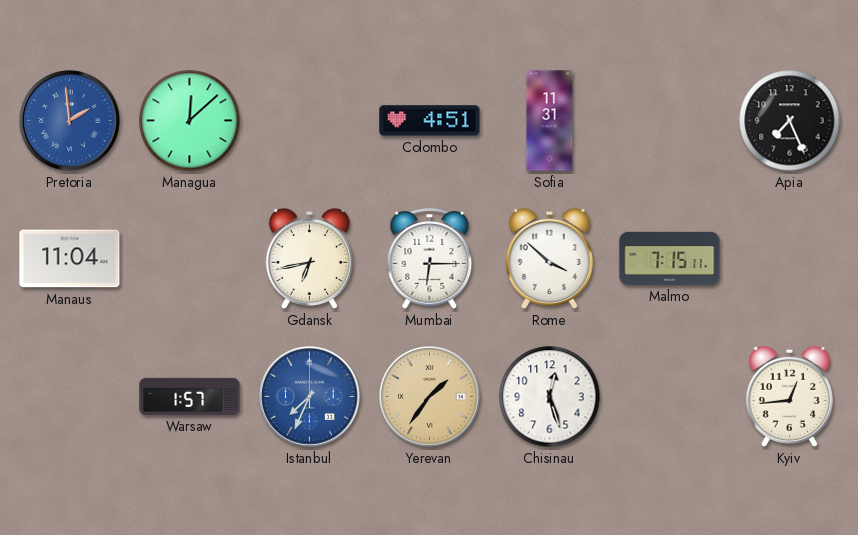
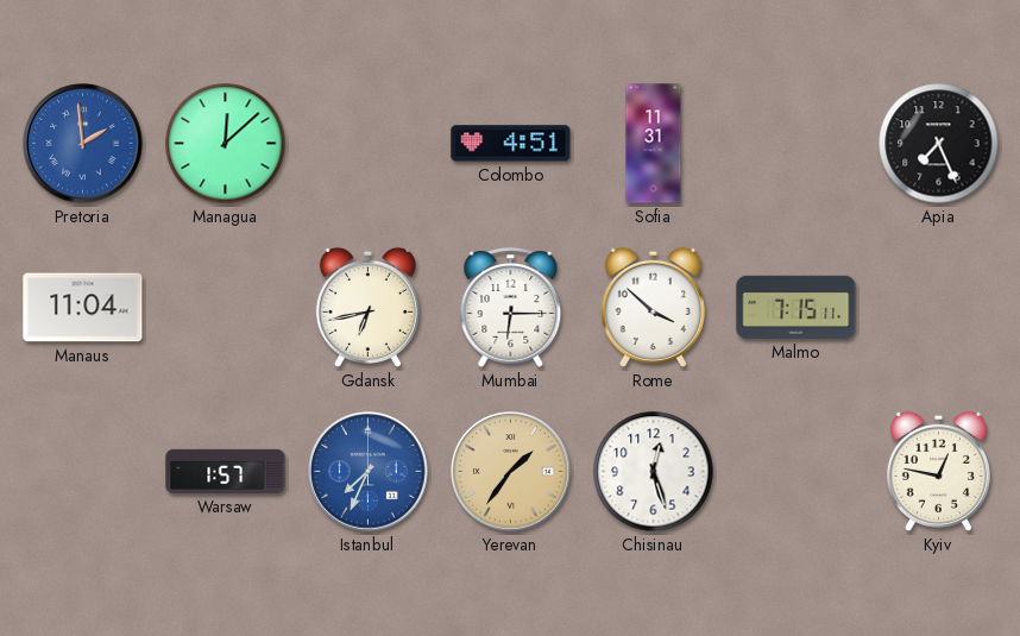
Kyiv: 12:44 -> 12:47 (938, 471)
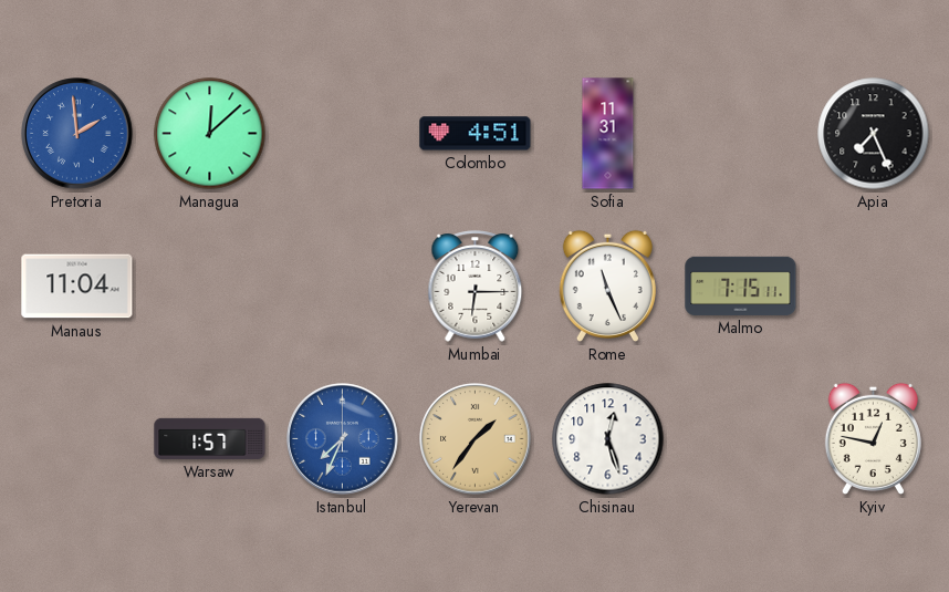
Gdansk: 6:43 -> none (367, 307)
Rome: 3:52 -> 11:26 (607, 285)
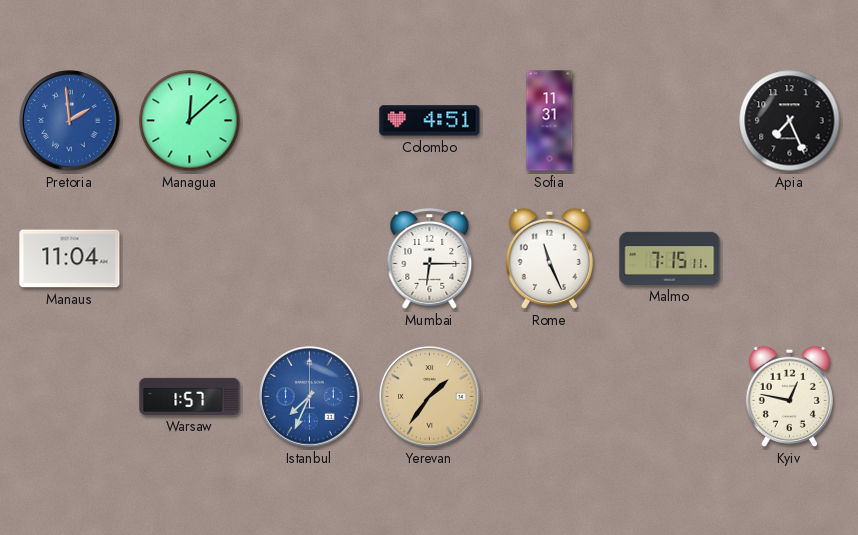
Chisinau: 12:27 -> none (608, 439)
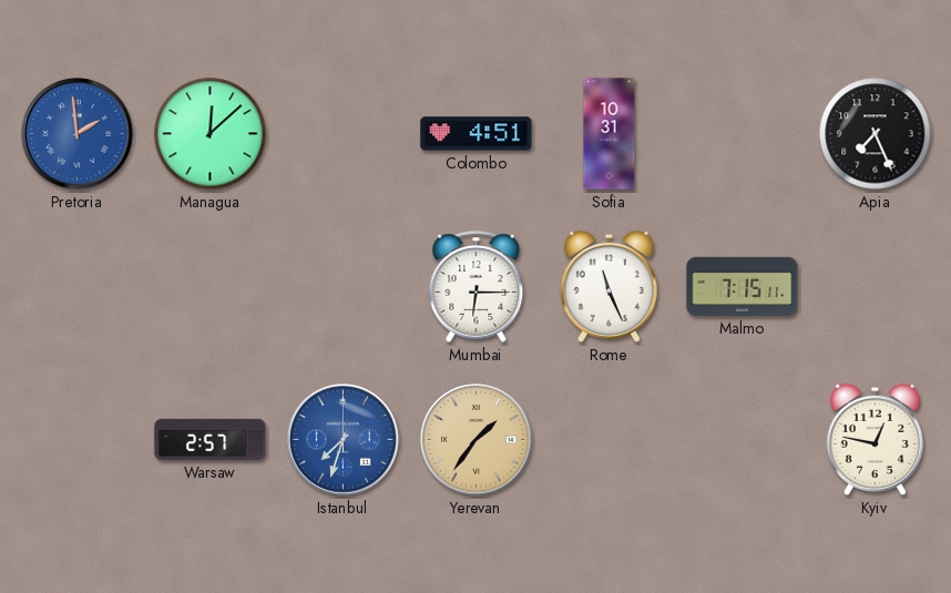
Sofia: 11:31 -> 10:31 (610, 134)
Manaus: 11:04 -> none (70, 259)
Warsaw: 1:57 -> 2:57 (211, 439)
Istanbul: 7:34 -> 7:33 (344, 440)
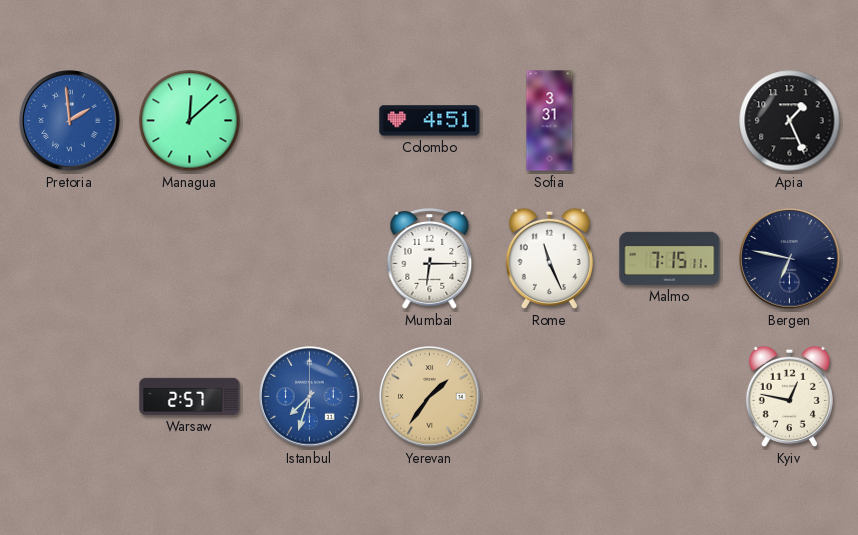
Sofia: 10:31 -> 3:31 (550, 121)
Apia: 7:26 -> 1:26 (790, 121)
Bergen: none -> 6:47 (790, 259)
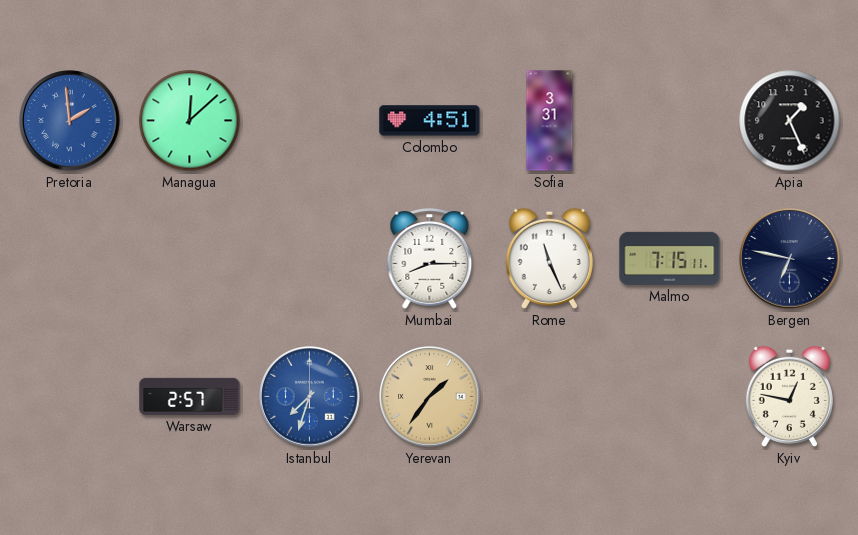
Mumbai: 6:15 -> 8:15 (430, 259)
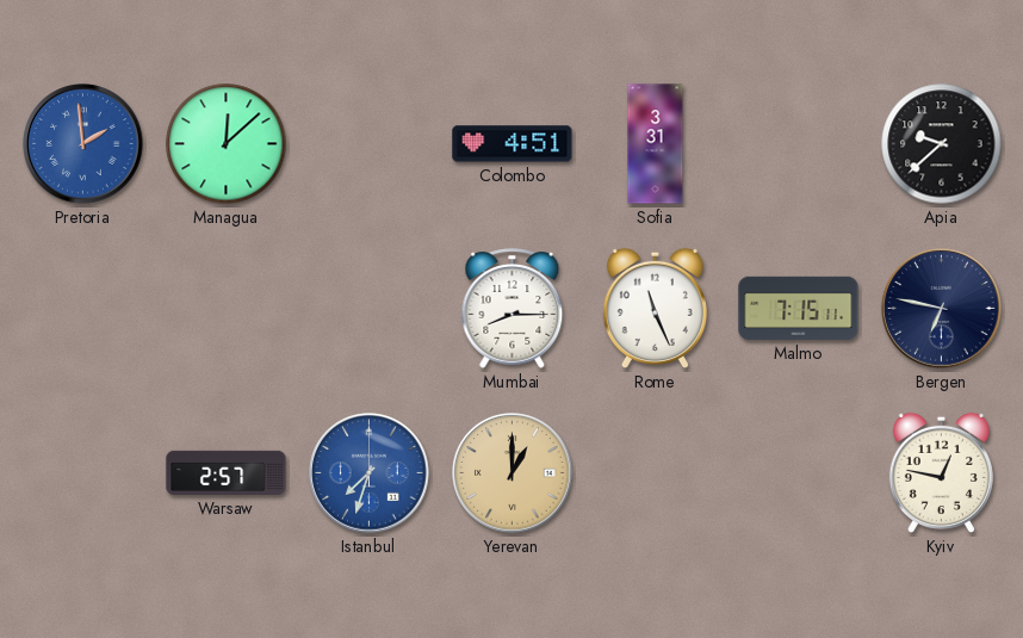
Apia: 1:26 -> 9:38 (942, 144)
Yerevan: 1:36 -> 1:00 (513, 473)
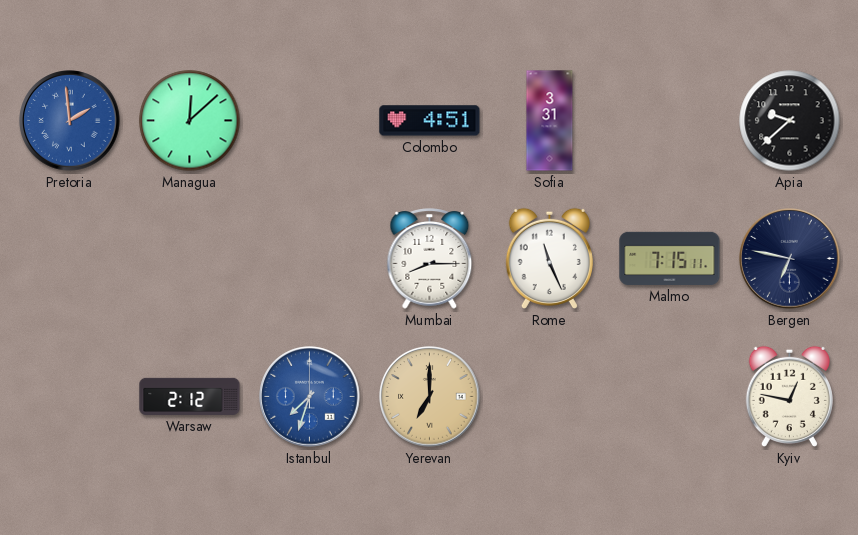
Warsaw: 2:57 -> 2:12 (190, 396)
Yerevan: 1:00 -> 7:00 (430, 397)
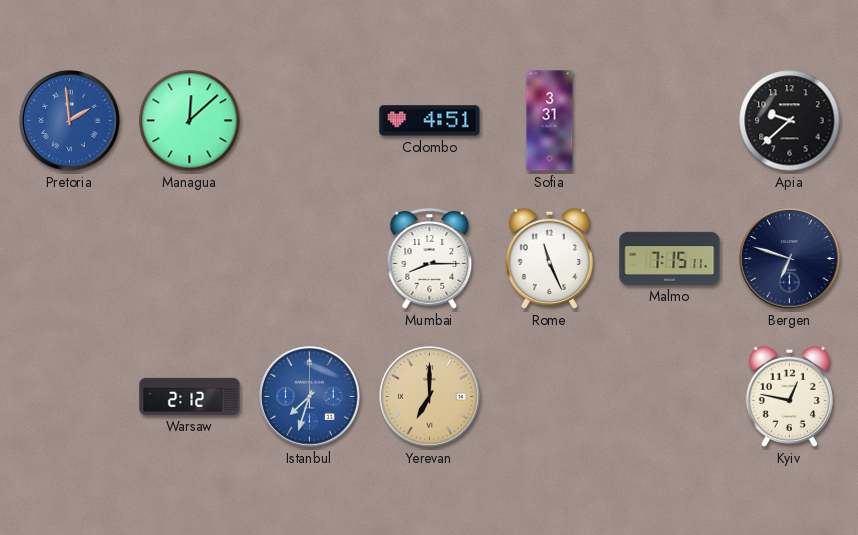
Bergen: 6:47 -> 6:48 (790, 259)
